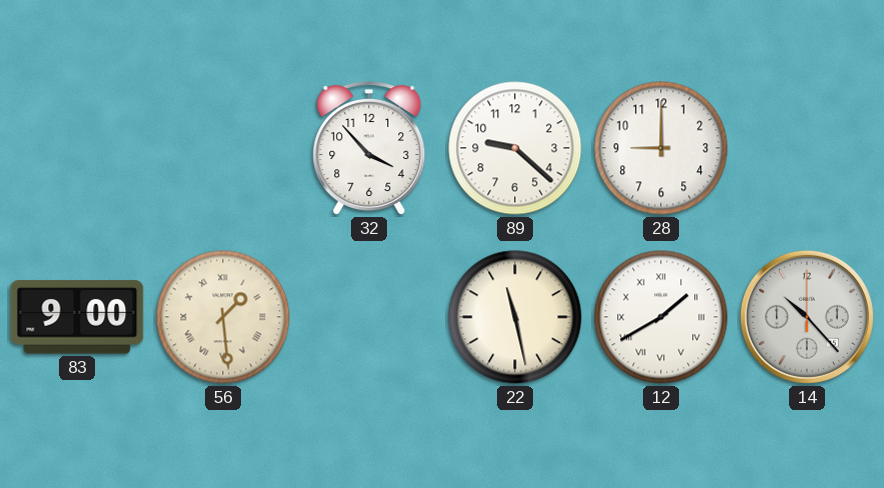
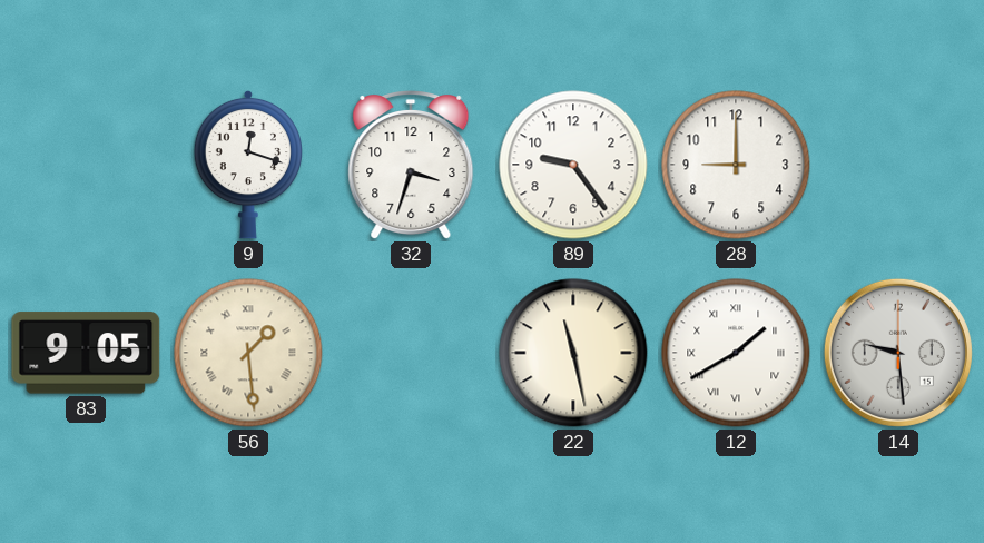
9: none -> 12:18 (247, 165)
32: 3:53 -> 3:33 (411, 166)
89: 9:22 -> 9:24 (573, 165)
83: 9:00 -> 9:05 (86, 353)
14: 10:23 -> 9:29 (898, 353)
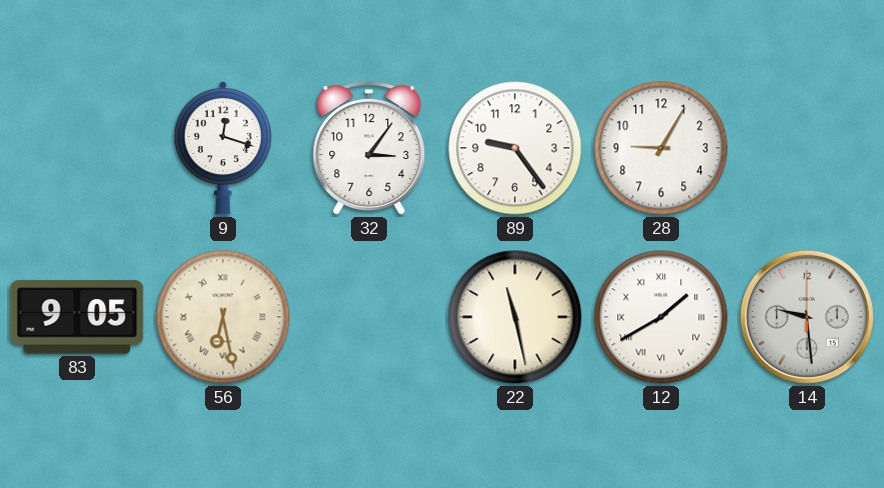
32: 3:33 -> 3:06 (369, 149)
28: 9:00 -> 9:05 (661, 148)
56: 1:29 -> 6:28 (223, 317)
